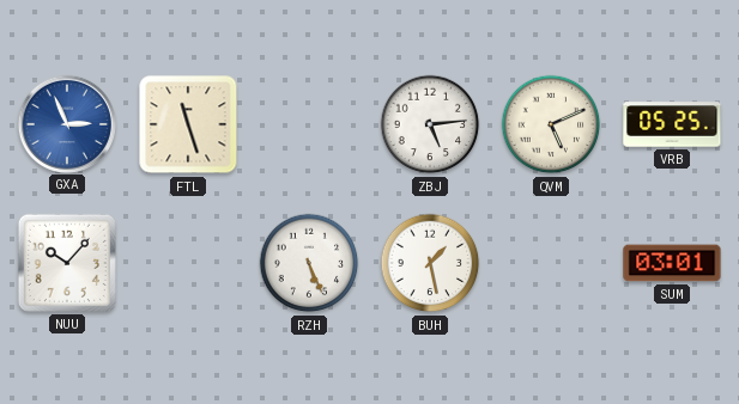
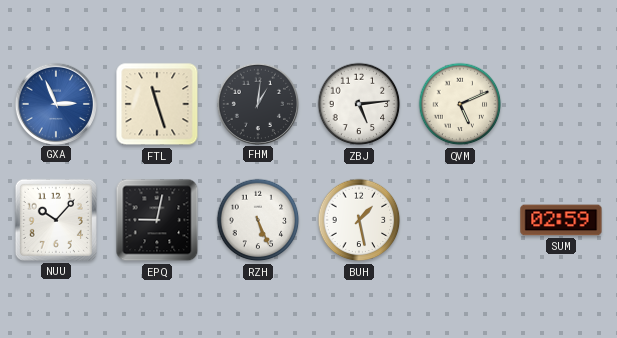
FHM: none -> 1:01 (257, 103)
VRB: 05:25 -> none (672, 124)
EPQ: none -> 9:02 (157, 220)
SUM: 03:01 -> 02:59 (561, 220)
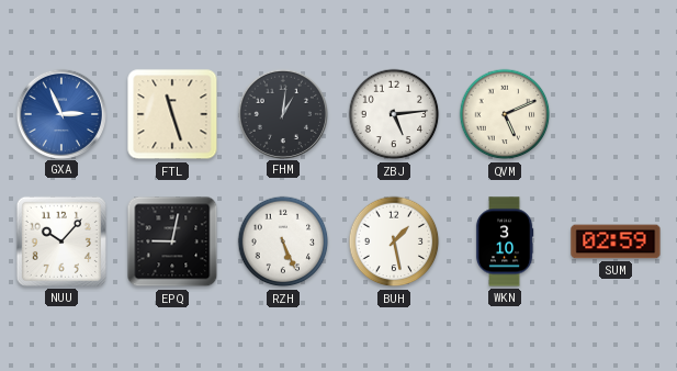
WKN: none -> 3:10 (505, 241)
